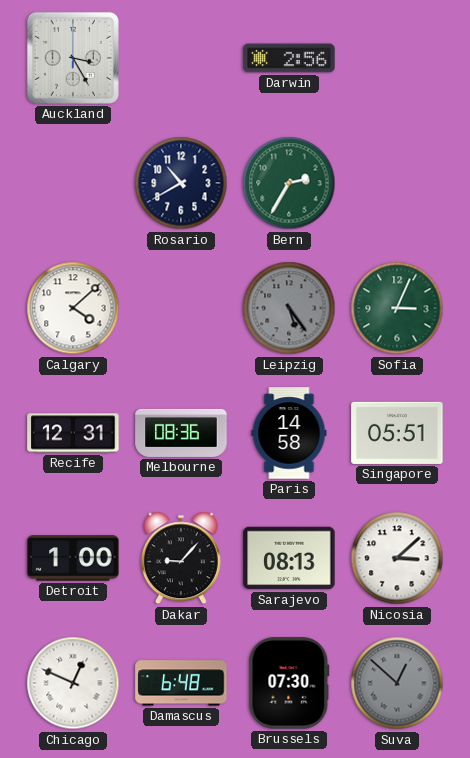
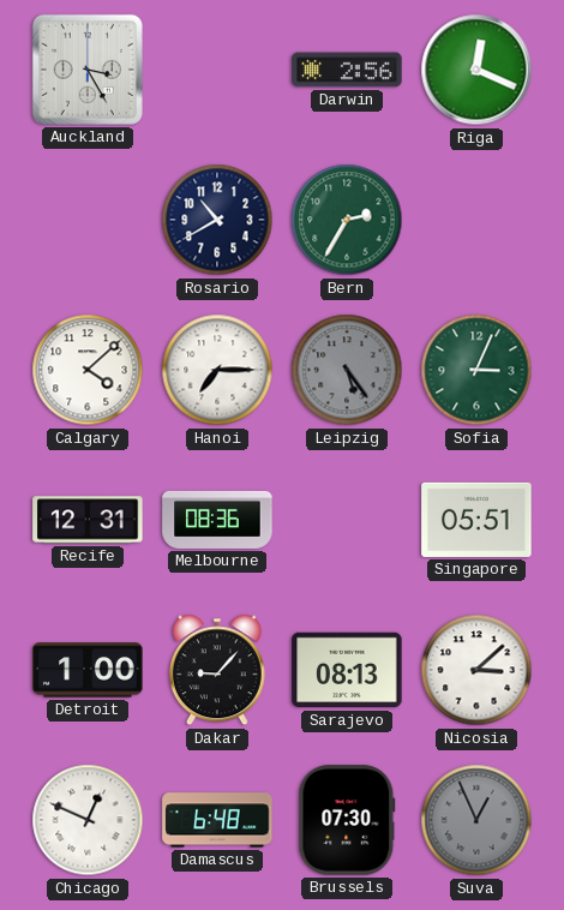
Riga: none -> 12:19 (476, 70)
Hanoi: none -> 7:15 (217, 370)
Paris: 14:58 -> none (289, 433)
Suva: 12:52 -> 12:56 (476, 820)
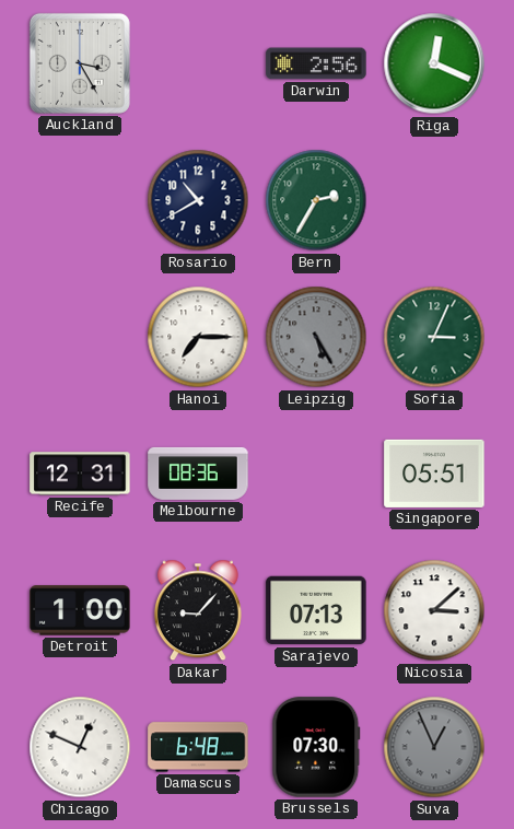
Calgary: 4:08 -> none (88, 370)
Leipzig: 5:24 -> 5:25 (316, 337)
Sarajevo: 08:13 -> 07:13 (316, 610)
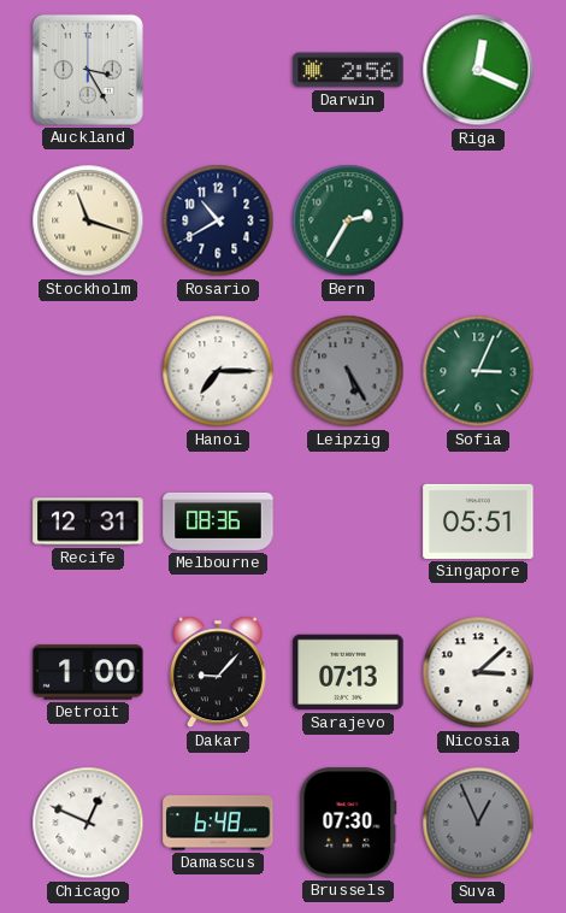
Stockholm: none -> 11:18 (88, 220)
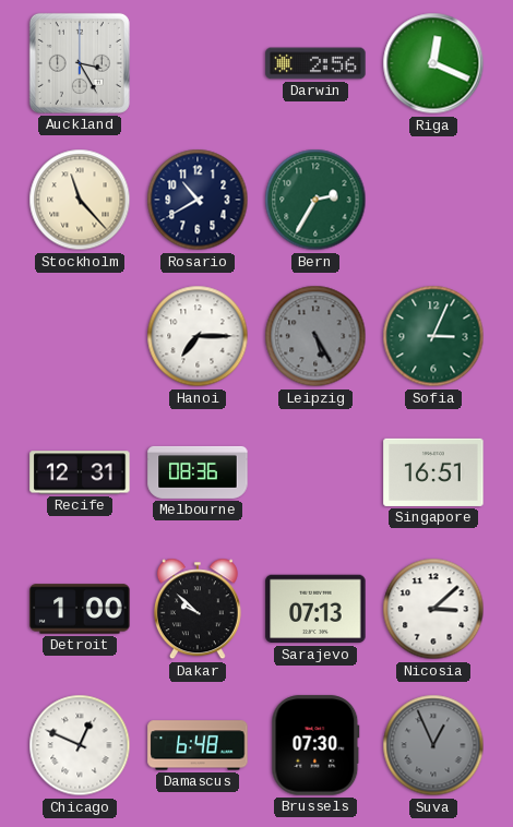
Stockholm: 11:18 -> 11:23 (80, 200)
Singapore: 05:51 -> 16:51 (433, 472)
Dakar: 9:07 -> 9:52 (198, 609)
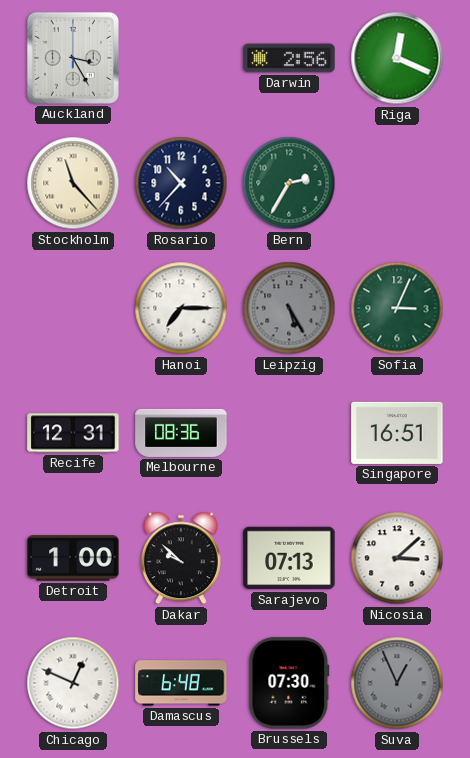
Rosario: 10:40 -> 10:37 (181, 183)
